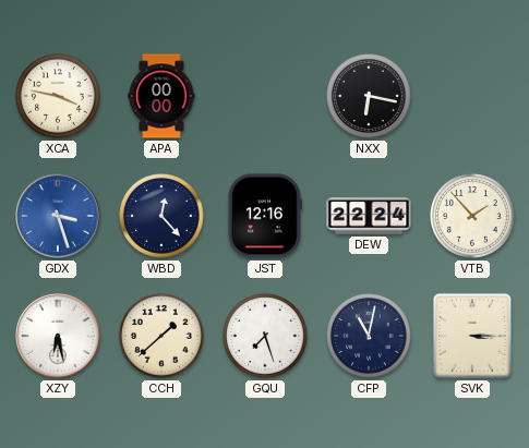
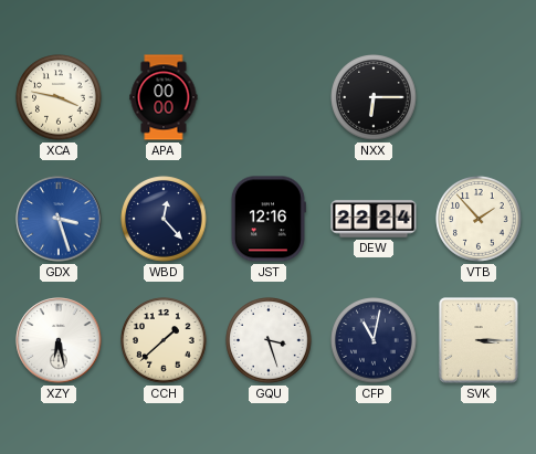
NXX: 6:17 -> 6:15 (374, 97)
GQU: 7:27 -> 3:27 (269, 340)
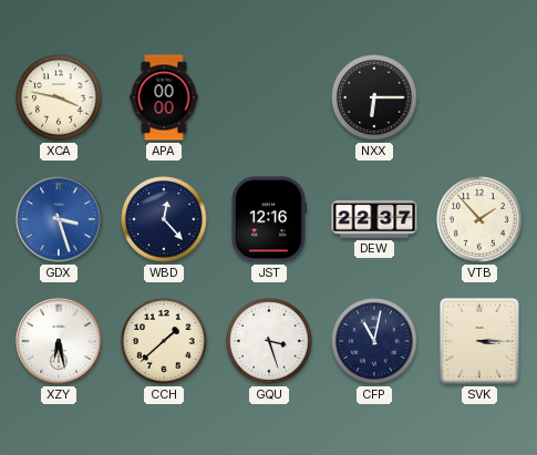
DEW: 22:24 -> 22:37 (374, 219)
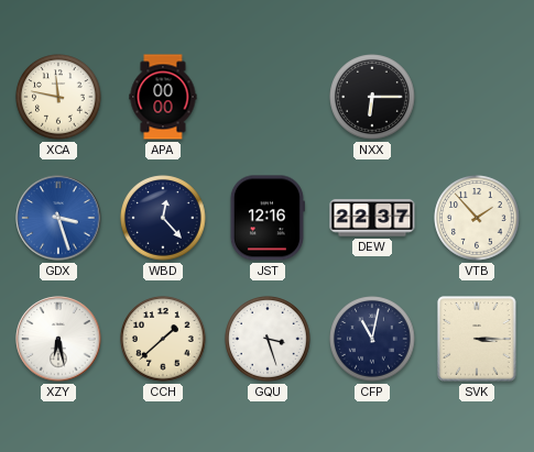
XCA: 3:47 -> 11:47 (58, 97)
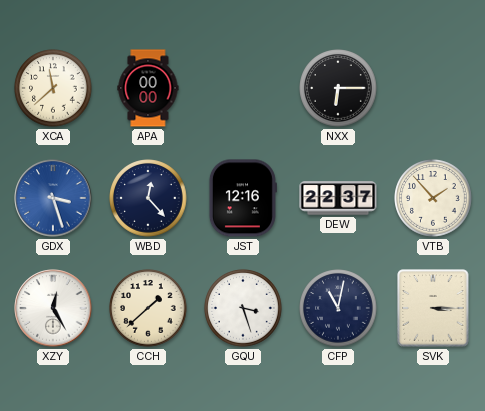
XCA: 11:47 -> 11:38 (53, 88)
XZY: 6:28 -> 12:25 (53, 308)
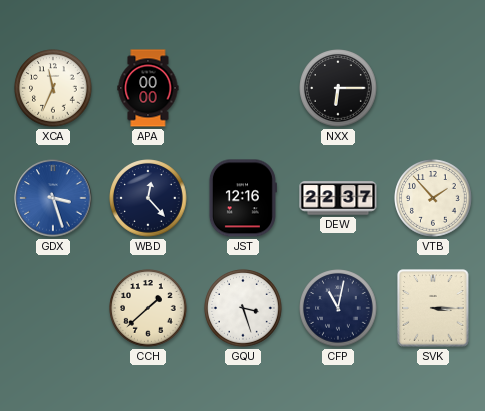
XCA: 11:38 -> 11:34 (53, 88)
XZY: 12:25 -> none (53, 308)
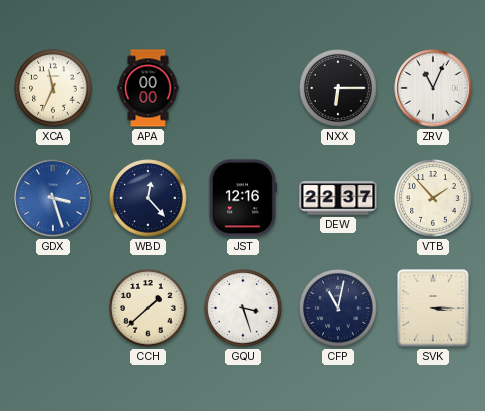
ZRV: none -> 11:04 (433, 88)
